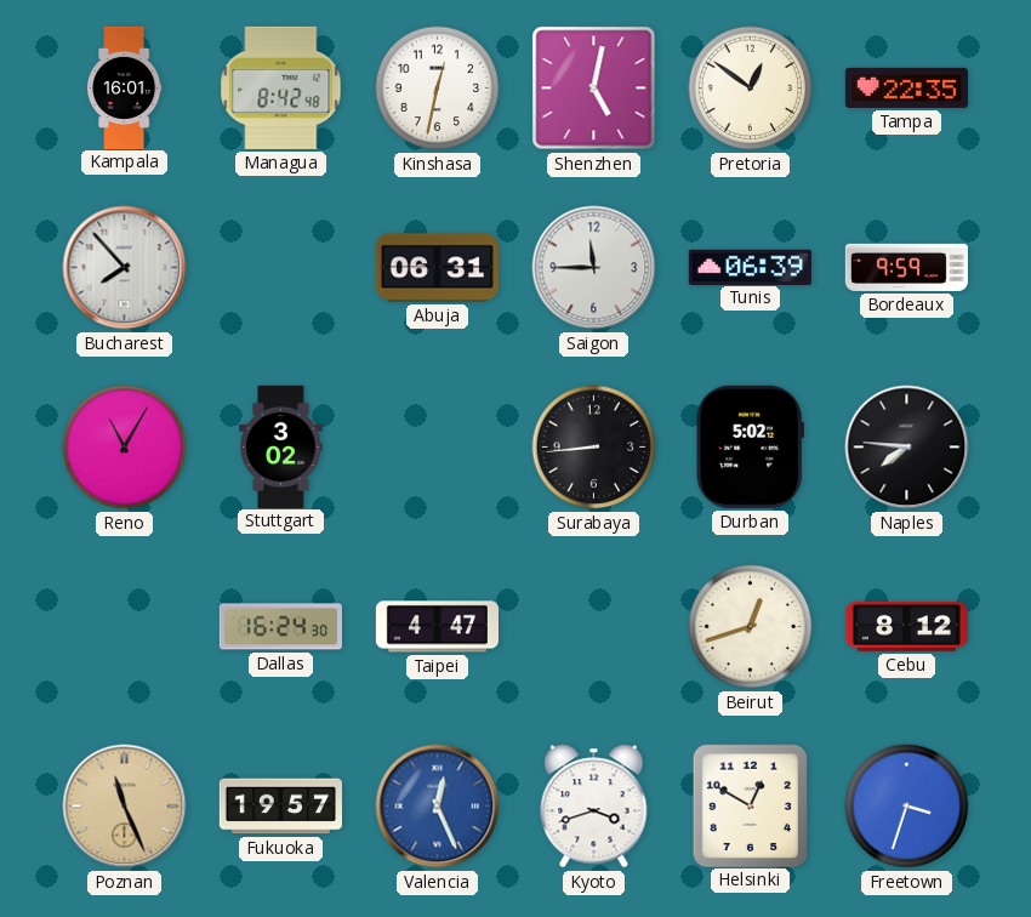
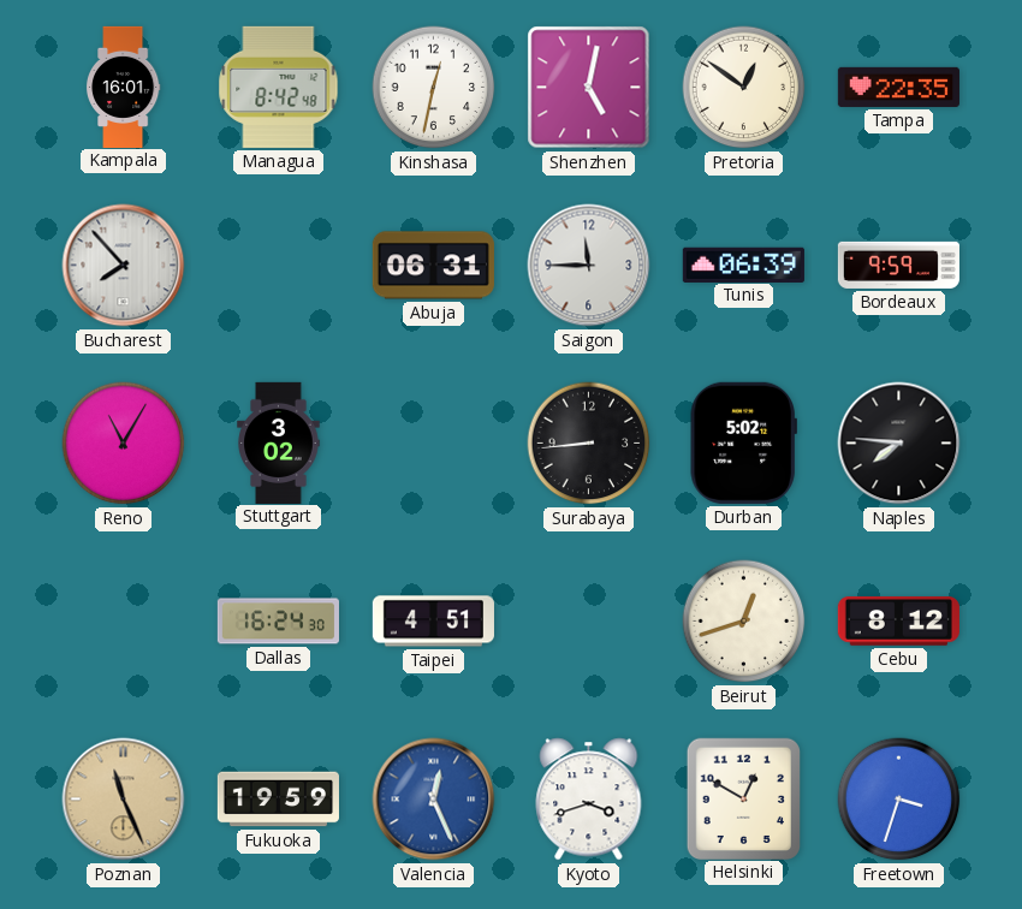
Taipei: 4:47 -> 4:51 (433, 622)
Fukuoka: 19:57 -> 19:59 (278, 800)
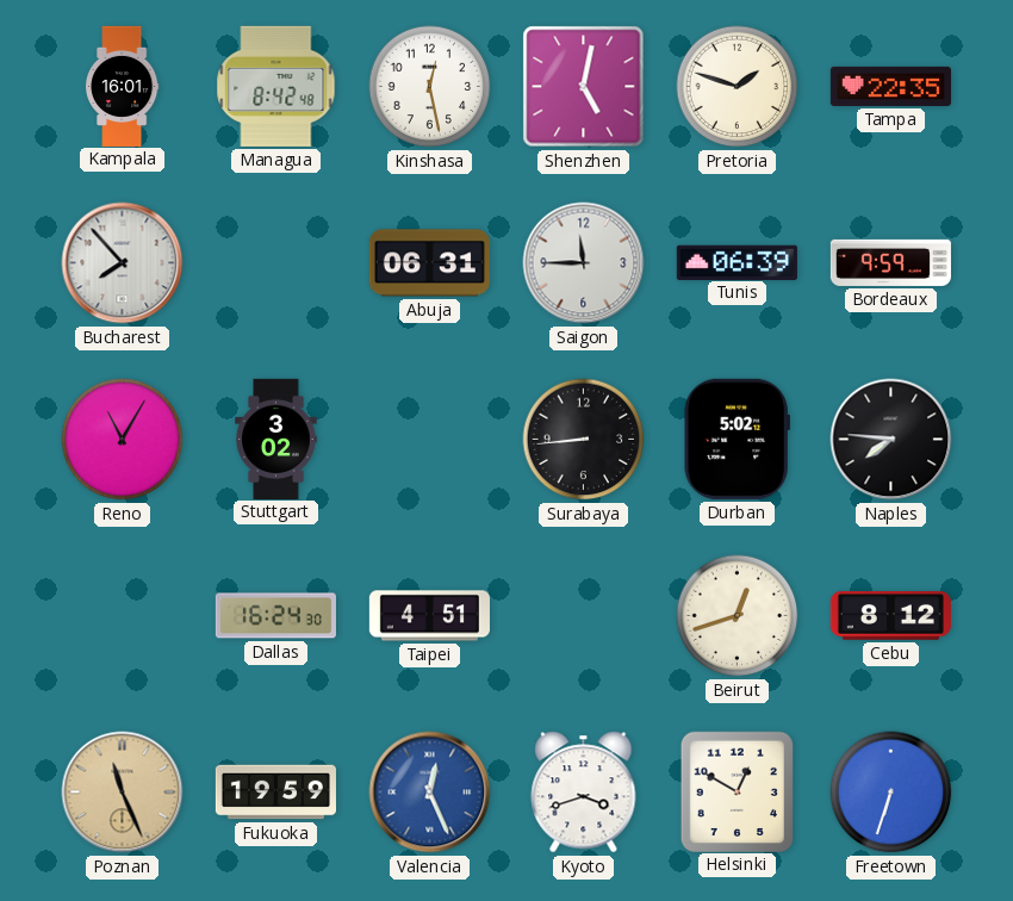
Kinshasa: 12:32 -> 12:28 (430, 87)
Pretoria: 12:51 -> 1:48 (738, 87)
Freetown: 3:33 -> 6:33 (891, 793)
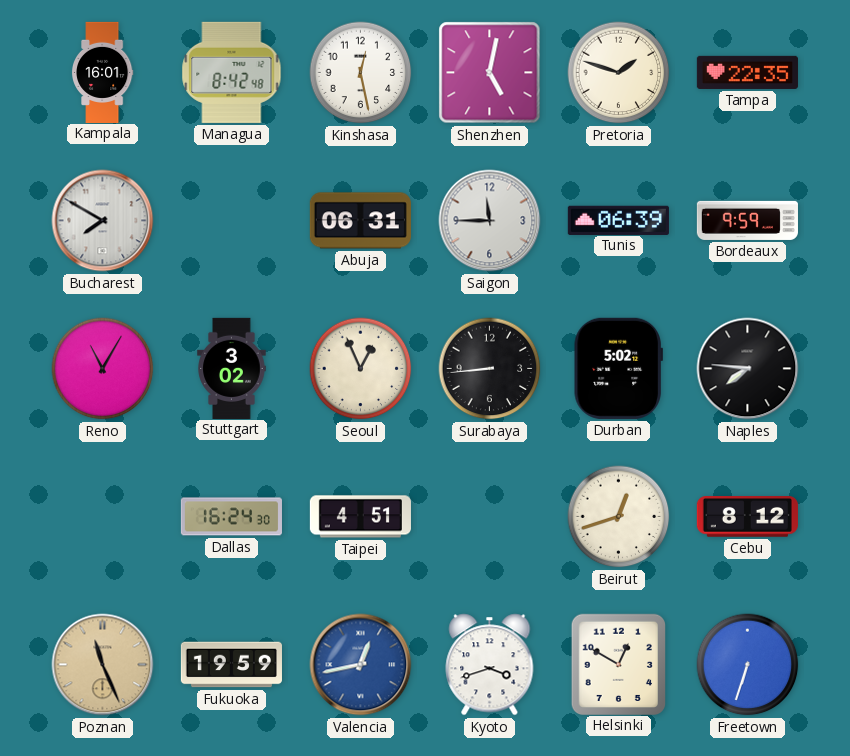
Bucharest: 7:53 -> 7:50 (103, 221)
Seoul: none -> 12:56 (361, 369)
Valencia: 12:26 -> 12:43 (361, 665)
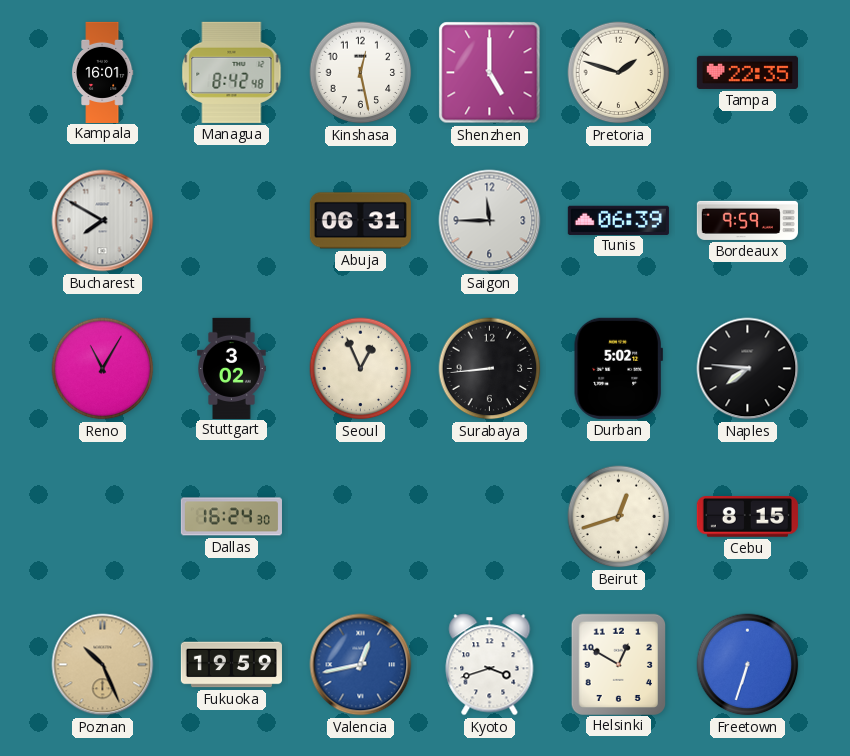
Shenzhen: 5:02 -> 5:00 (490, 73)
Taipei: 4:51 -> none (360, 517)
Cebu: 8:12 -> 8:15 (747, 517)
Poznan: 11:26 -> 10:26 (103, 665)
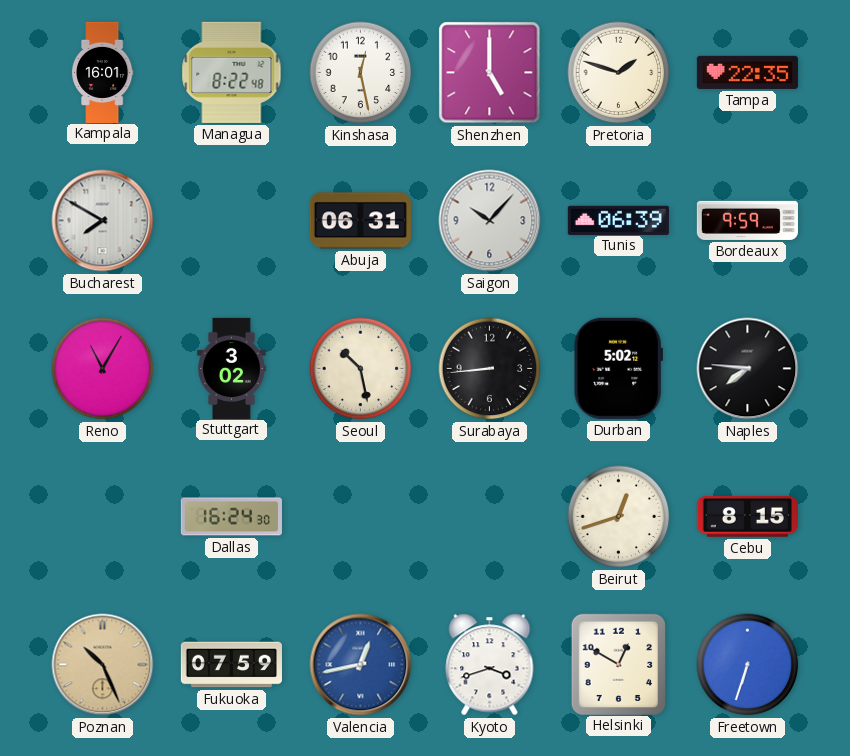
Managua: 8:42 -> 8:22 (232, 72)
Saigon: 11:45 -> 10:07 (490, 221)
Seoul: 12:56 -> 10:28 (361, 369)
Fukuoka: 19:59 -> 07:59 (231, 665)
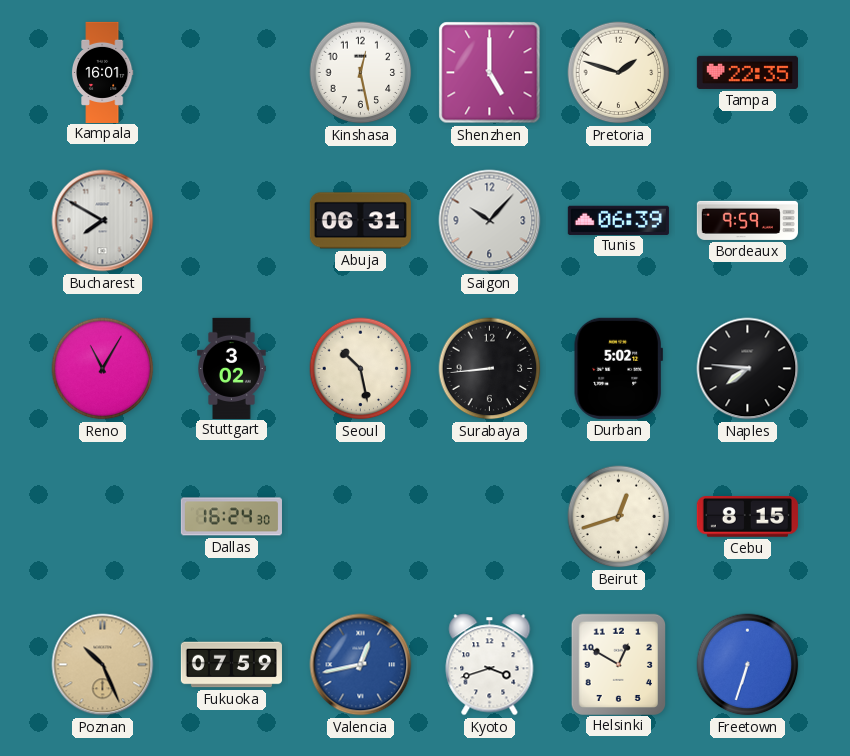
Managua: 8:22 -> none (232, 72)
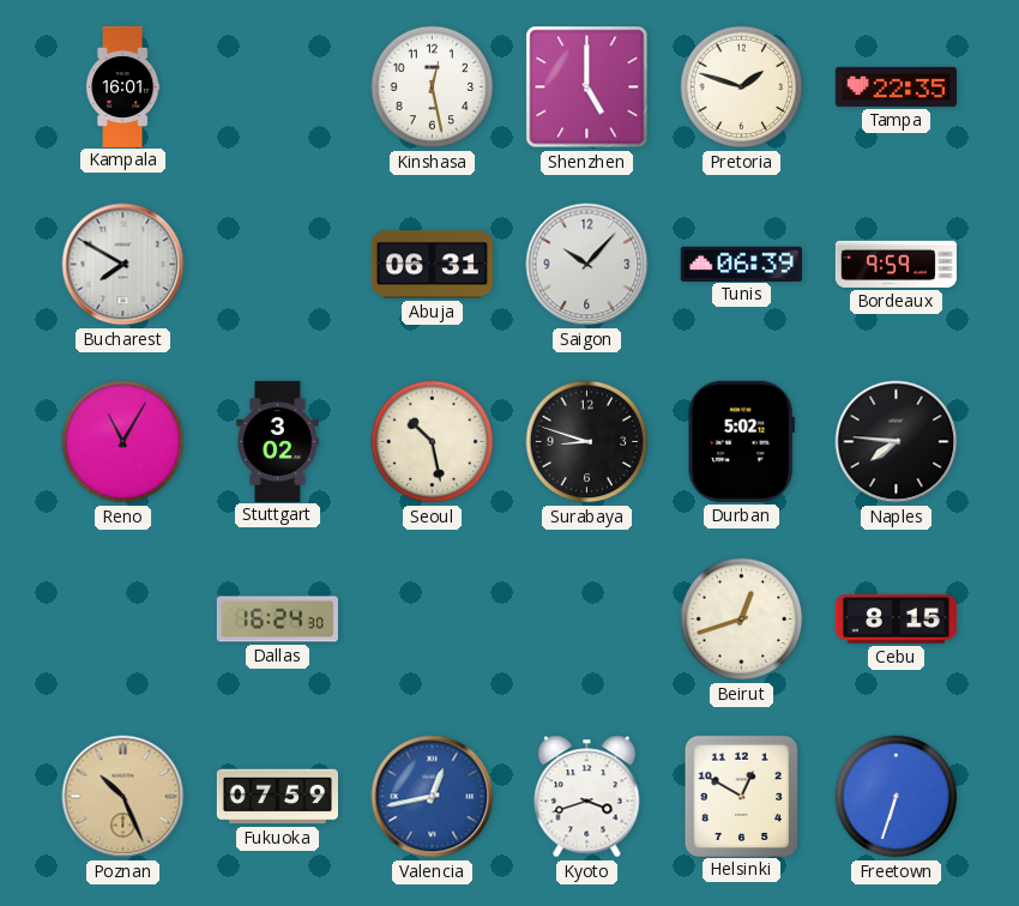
Surabaya: 8:44 -> 8:48 (587, 442)
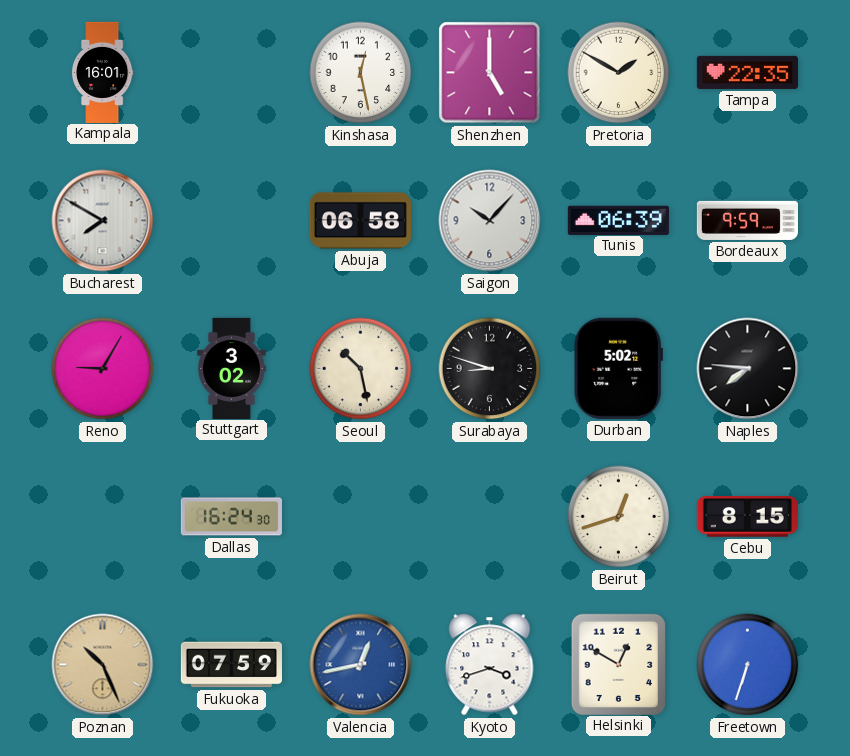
Pretoria: 1:48 -> 1:50 (619, 73)
Abuja: 06:31 -> 06:58 (360, 221)
Reno: 11:05 -> 9:05 (103, 369)
